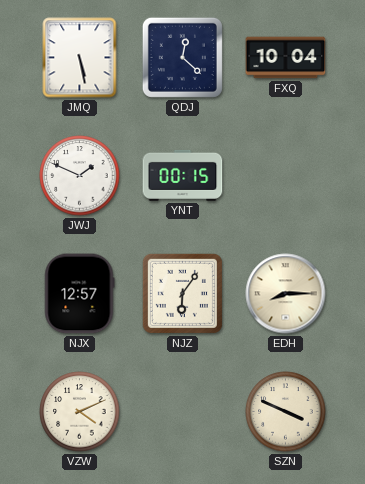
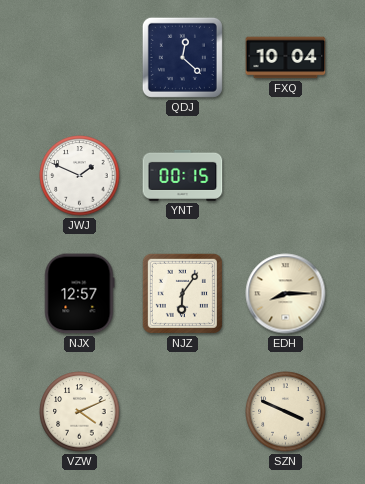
JMQ: 5:28 -> none (80, 58)
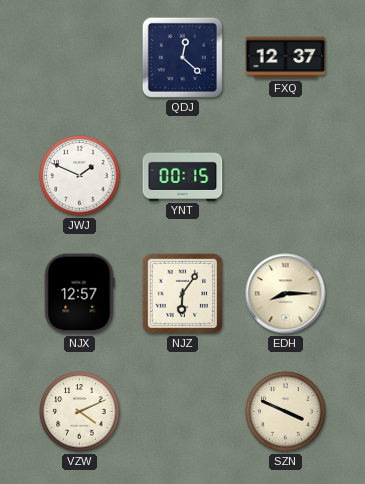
FXQ: 10:04 -> 12:37 (286, 58)
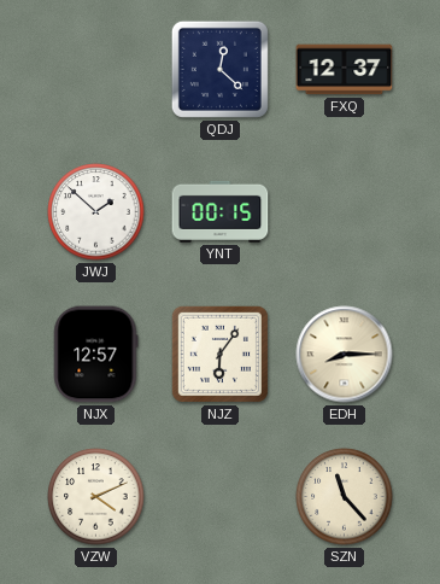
JWJ: 1:49 -> 1:52 (96, 212)
SZN: 3:49 -> 11:23 (345, 497)
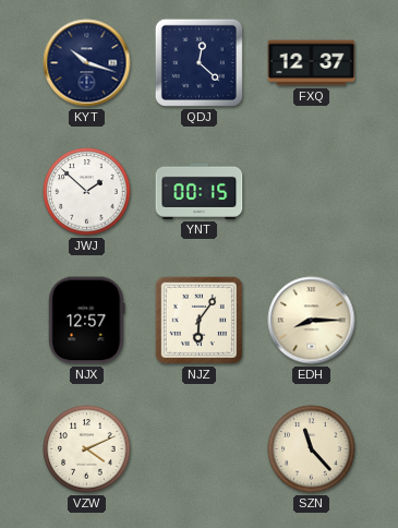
KYT: none -> 10:18 (87, 63)
